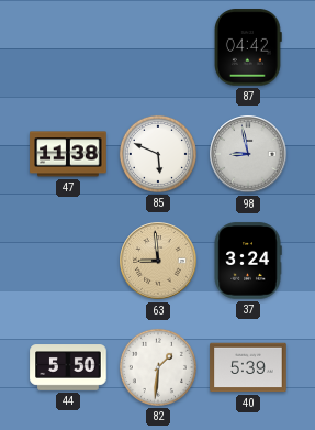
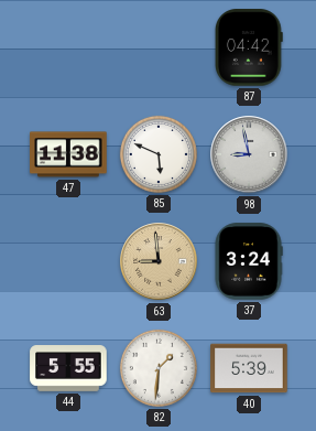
44: 5:50 -> 5:55 (68, 368)
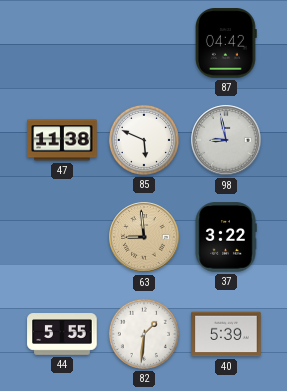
37: 3:24 -> 3:22 (226, 237)
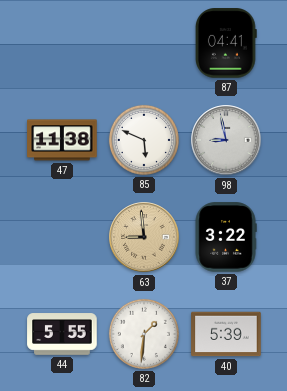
87: 04:42 -> 04:41 (227, 43)
